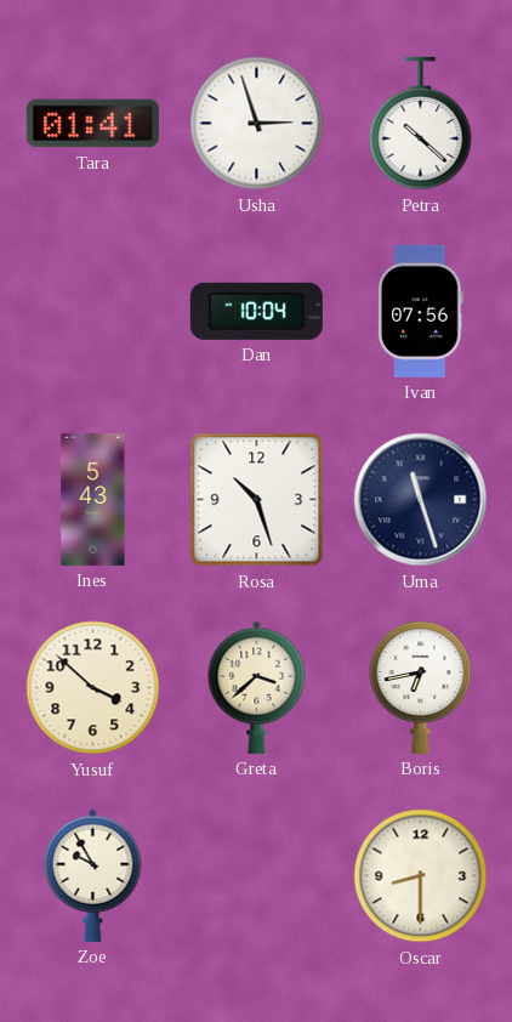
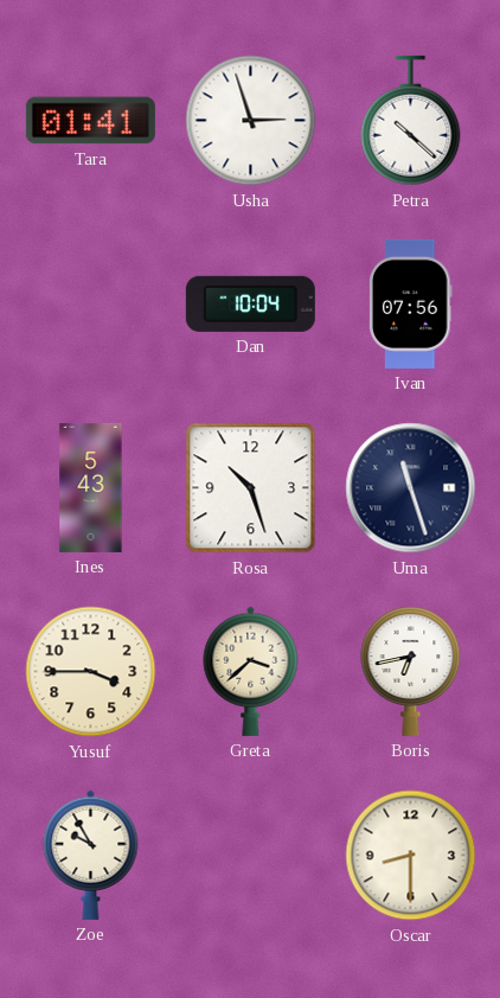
Yusuf: 3:52 -> 3:45 (91, 672)
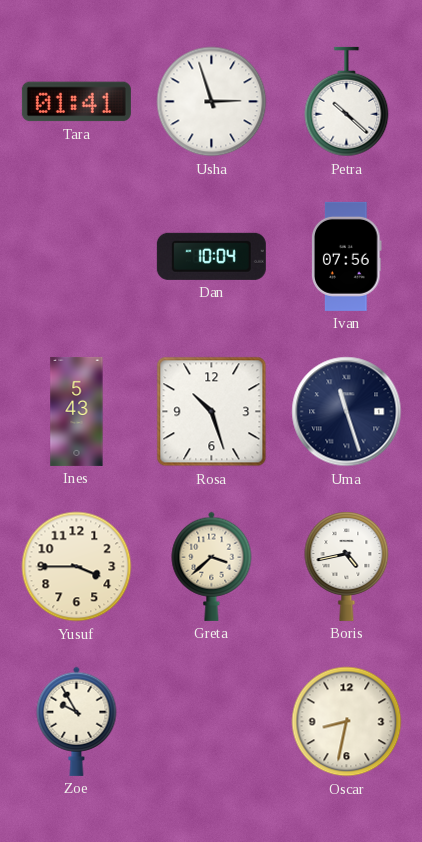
Boris: 6:43 -> 4:43 (347, 566)
Oscar: 8:30 -> 8:32 (347, 722)
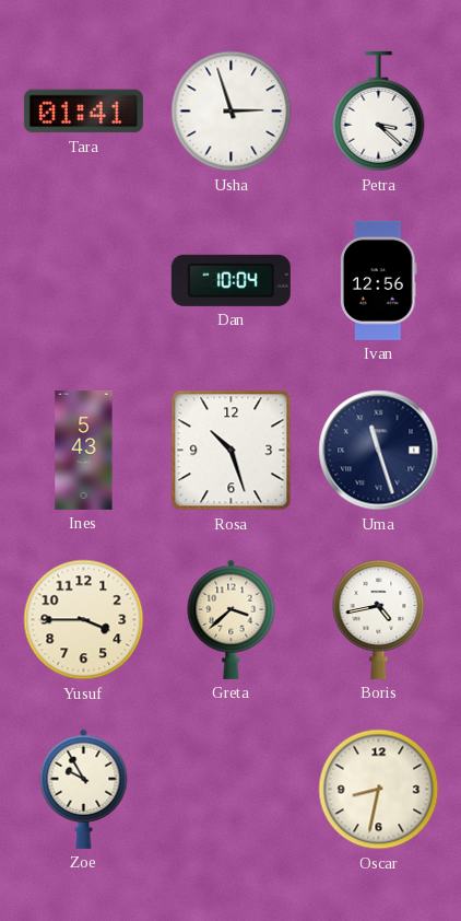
Petra: 10:22 -> 3:22 (379, 112)
Ivan: 07:56 -> 12:56 (379, 280)
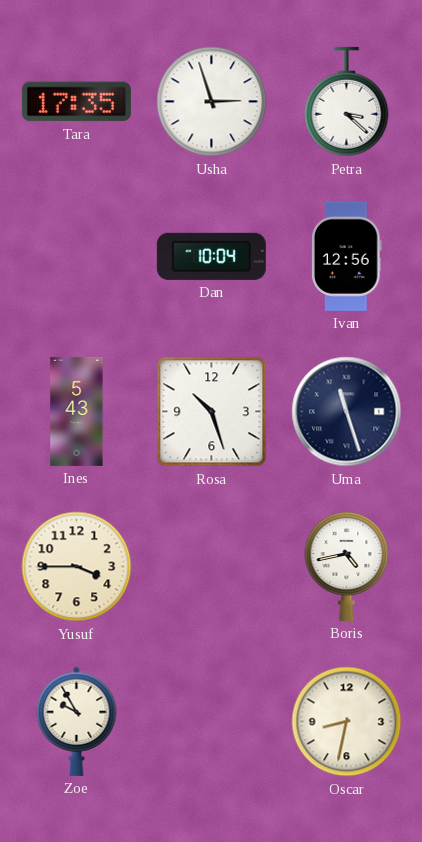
Tara: 01:41 -> 17:35 (76, 102)
Greta: 3:38 -> none (232, 619)
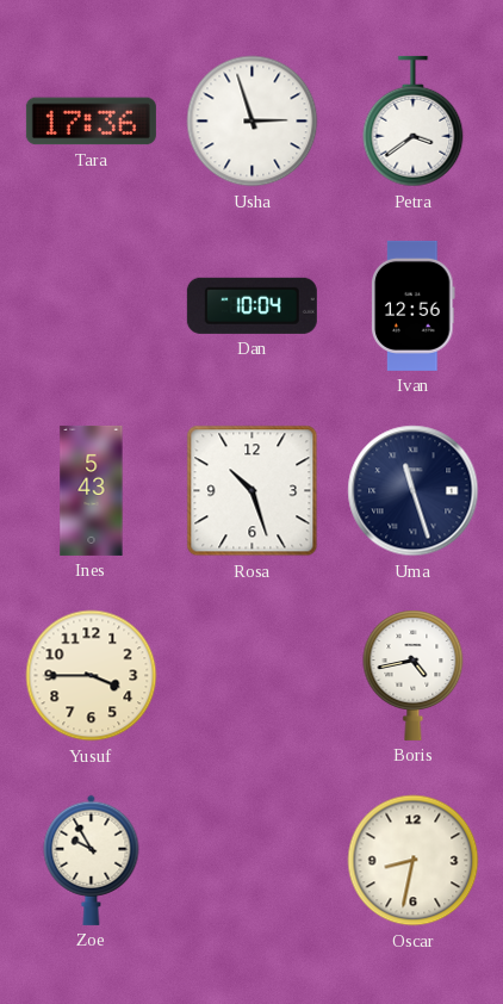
Tara: 17:35 -> 17:36 (91, 122)
Petra: 3:22 -> 3:39 (414, 122)
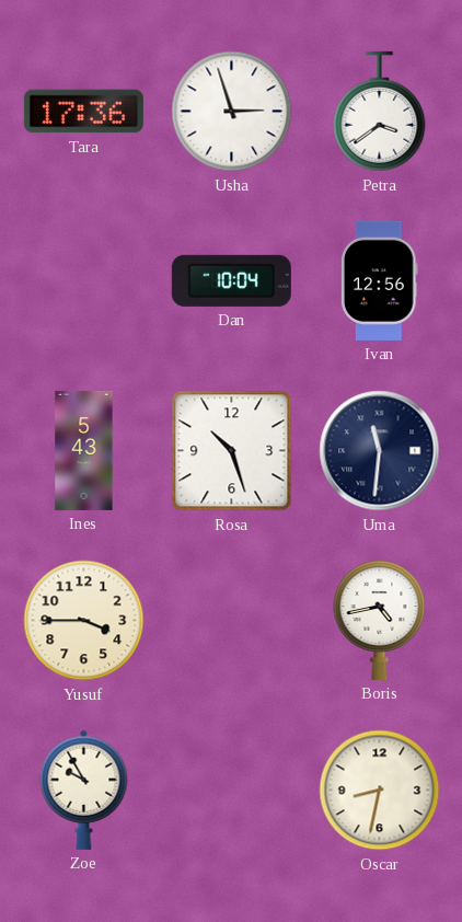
Uma: 11:27 -> 11:31 (380, 451)
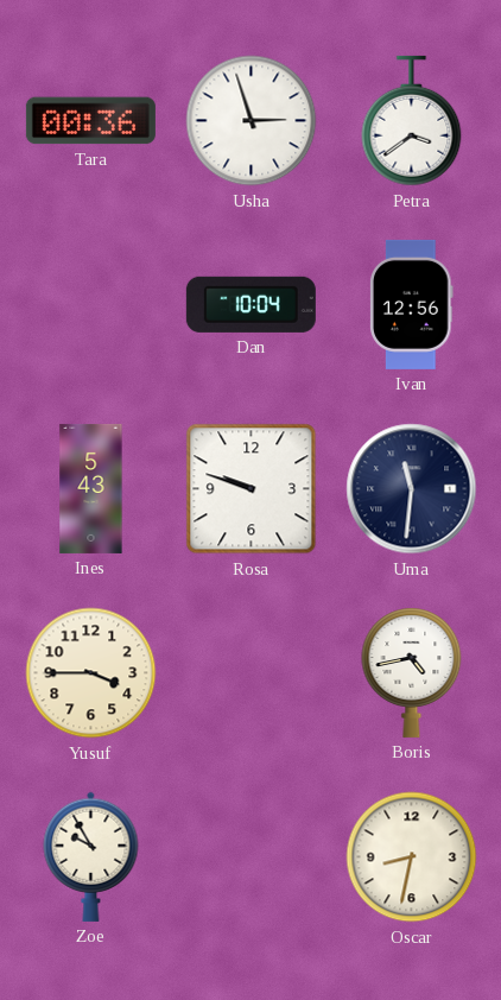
Tara: 17:36 -> 00:36 (90, 121)
Rosa: 10:27 -> 9:48 (252, 489)
